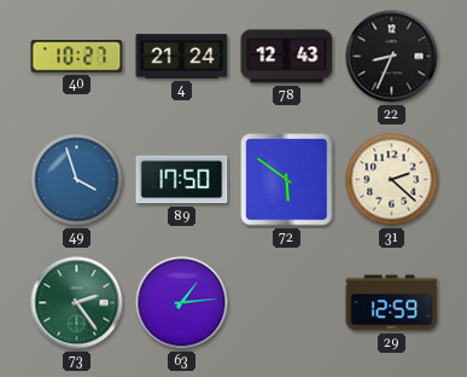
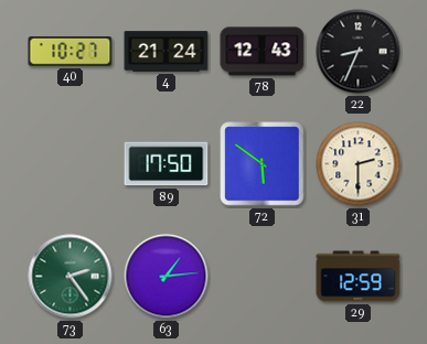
49: 3:57 -> none (77, 180)
31: 2:22 -> 2:30 (359, 164)
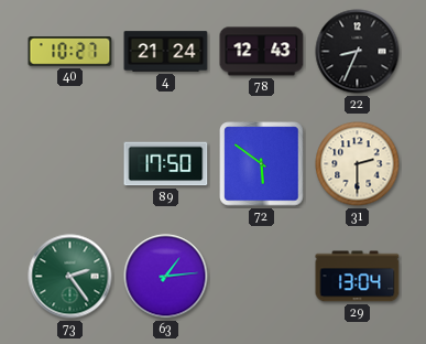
29: 12:59 -> 13:04 (358, 277)
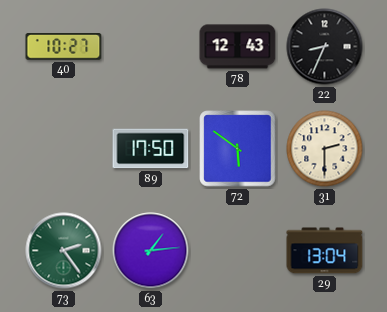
4: 21:24 -> none (166, 52)
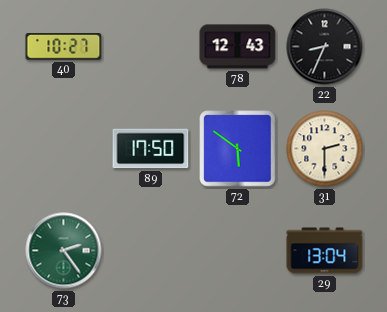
63: 1:14 -> none (151, 251)
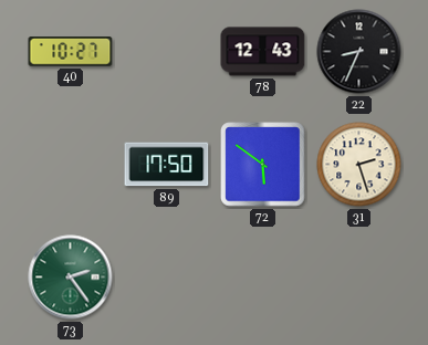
31: 2:30 -> 2:27 (359, 165)
29: 13:04 -> none (325, 251)
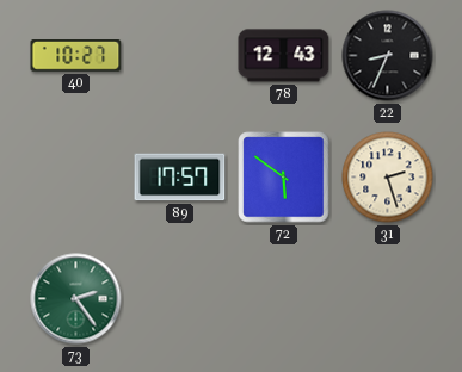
89: 17:50 -> 17:57 (180, 178)
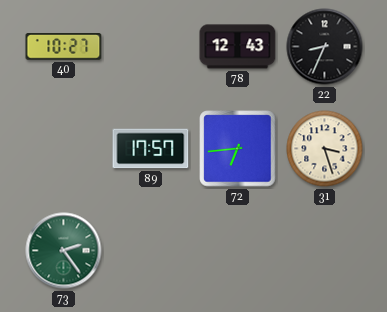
72: 5:51 -> 6:44 (238, 149)
31: 2:27 -> 3:27 (325, 149)
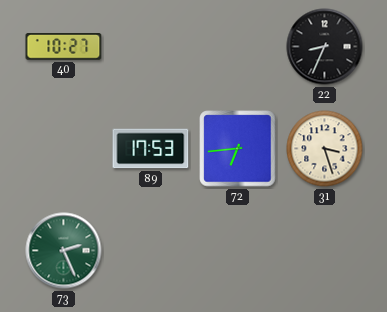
78: 12:43 -> none (238, 47)
89: 17:57 -> 17:53 (151, 149)
73: 2:24 -> 2:26 (64, 251)
